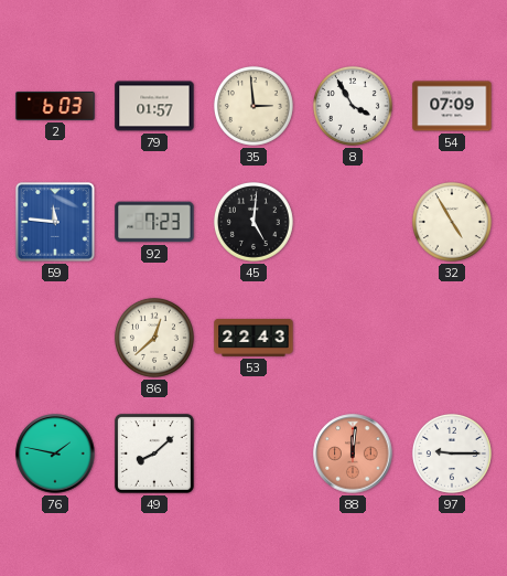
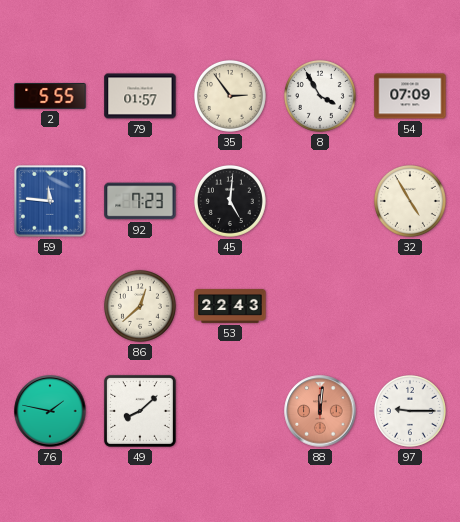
2: 6:03 -> 5:55 (50, 96)
35: 2:59 -> 2:54 (230, 96)
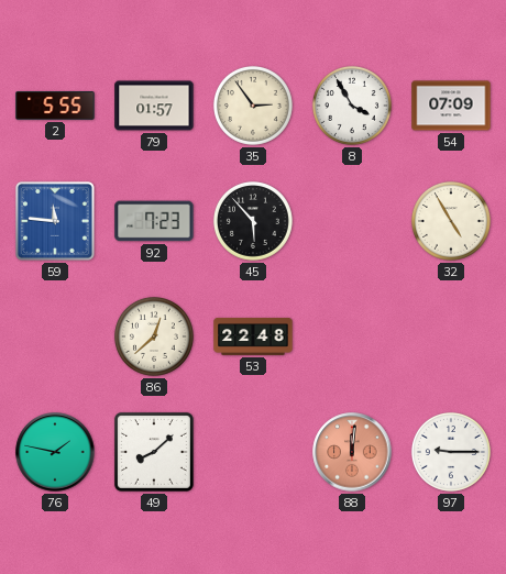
45: 5:01 -> 5:53 (253, 221)
53: 22:43 -> 22:48 (253, 336)
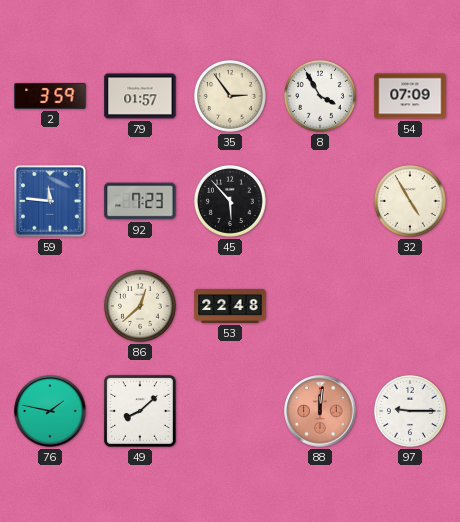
2: 5:55 -> 3:59 (50, 96)
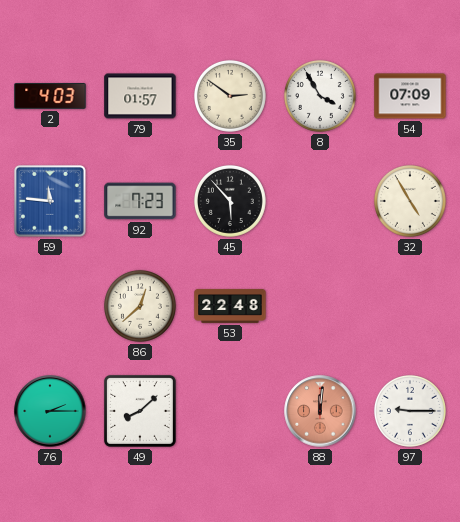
2: 3:59 -> 4:03 (50, 96)
35: 2:54 -> 2:51 (230, 96)
76: 1:47 -> 2:15 (50, 411)
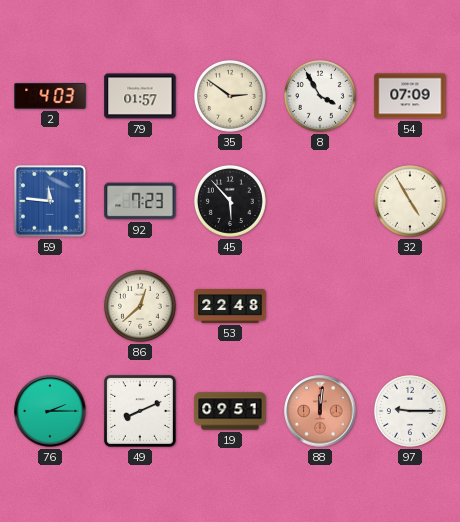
49: 8:08 -> 8:11 (140, 411)
19: none -> 09:51 (230, 411)
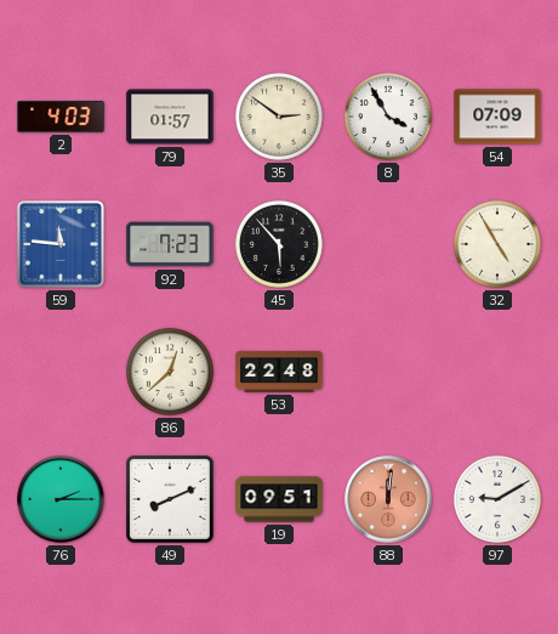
97: 9:15 -> 9:10 (497, 499)
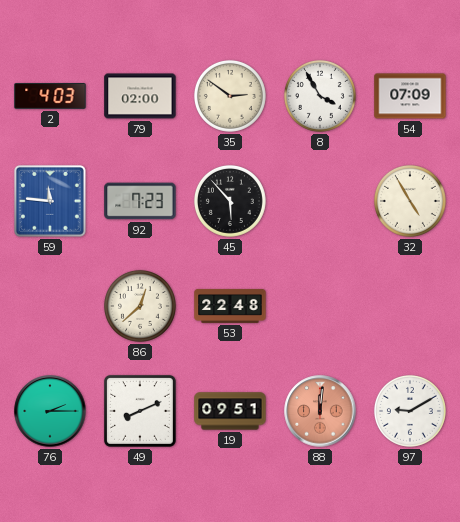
79: 01:57 -> 02:00 (140, 96)
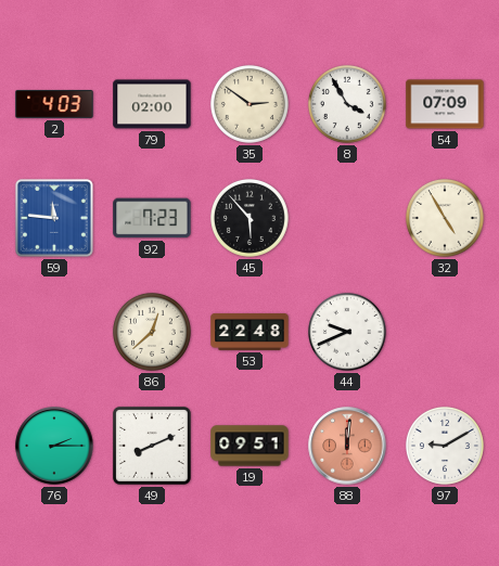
44: none -> 9:41 (347, 332)
